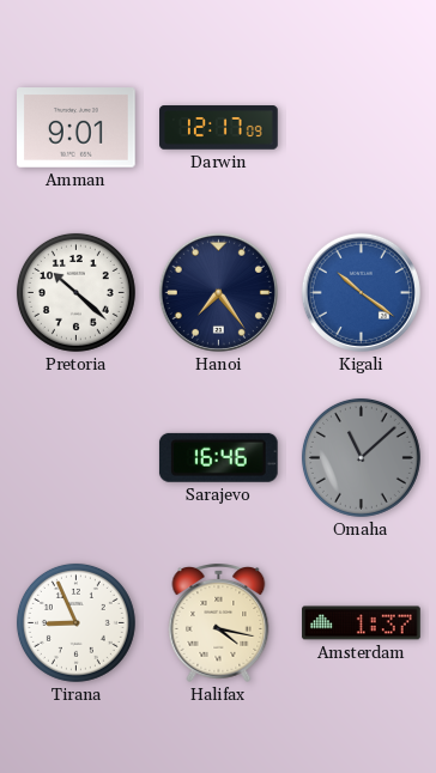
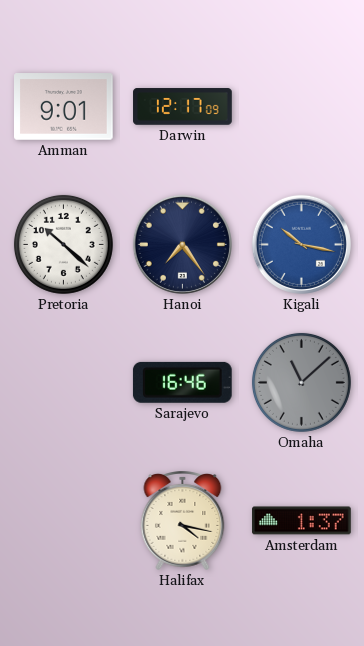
Kigali: 10:21 -> 10:17 (301, 244)
Tirana: 8:56 -> none (75, 622)
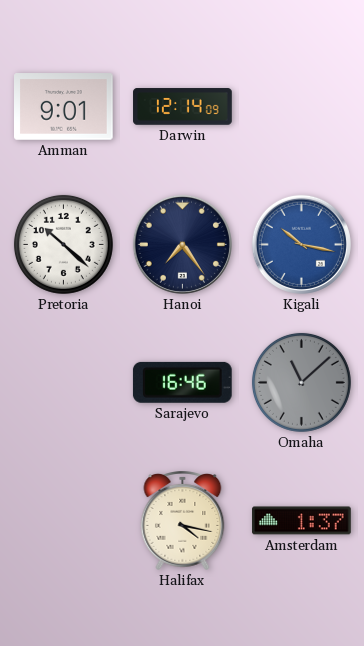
Darwin: 12:17 -> 12:14 (183, 107)
